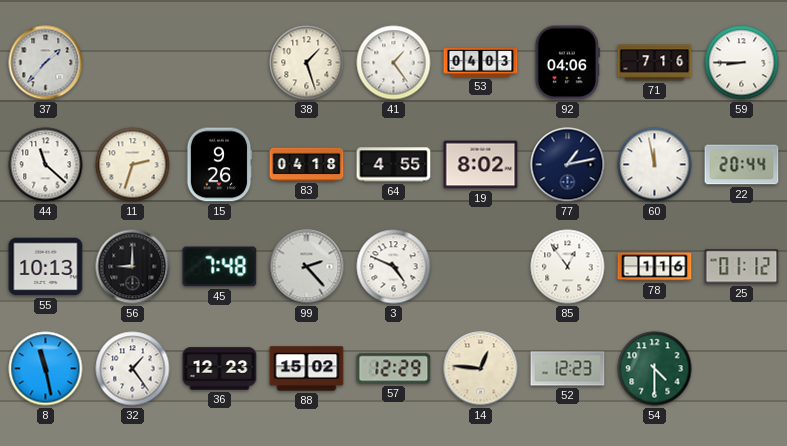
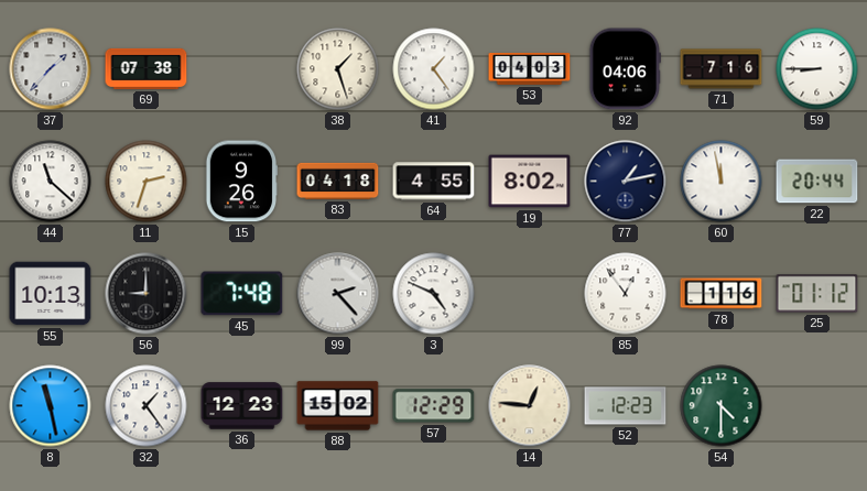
69: none -> 07:38 (147, 68)
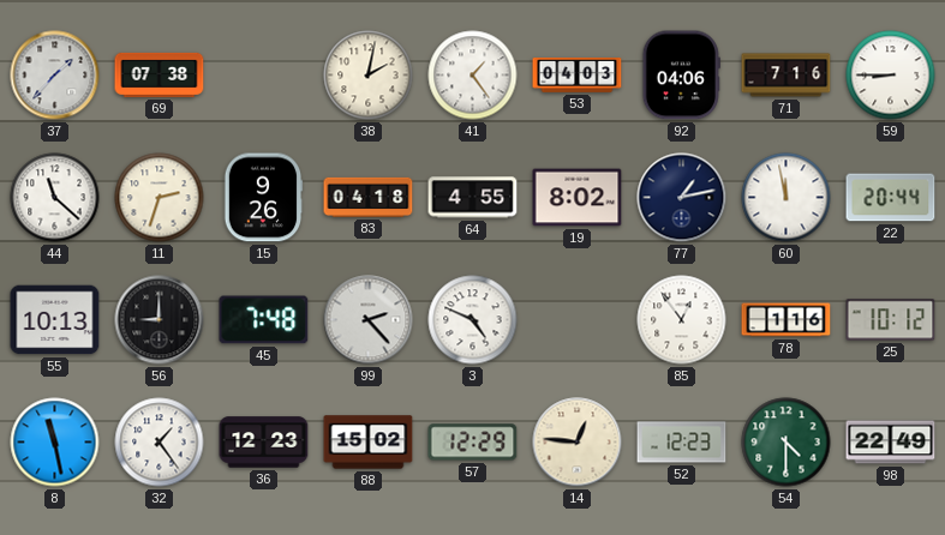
38: 1:27 -> 2:02 (369, 76)
25: 01:12 -> 10:12 (891, 320)
98: none -> 22:49 (891, 443)
